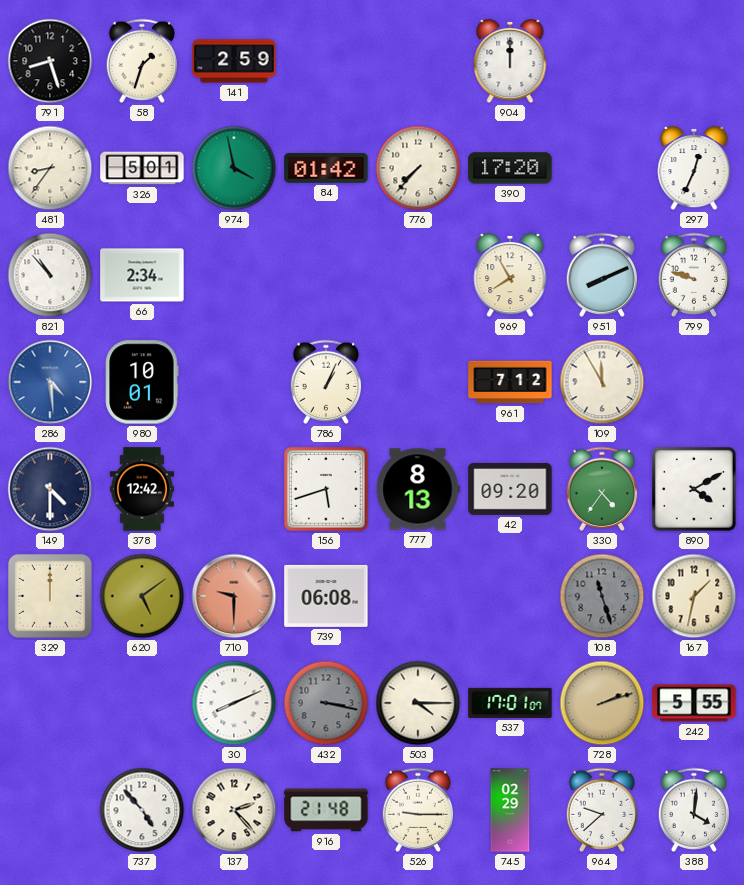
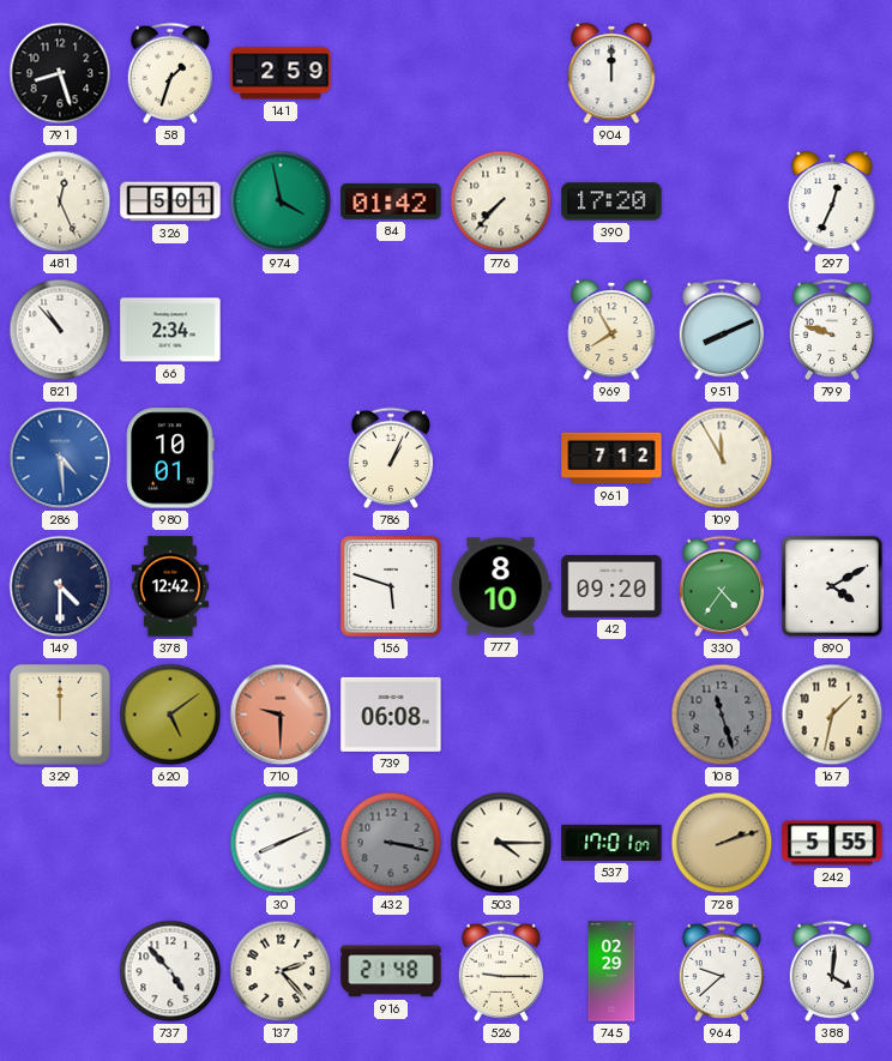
481: 8:36 -> 12:26 (60, 201)
156: 5:42 -> 5:48 (391, 586)
777: 8:13 -> 8:10 (501, 586)
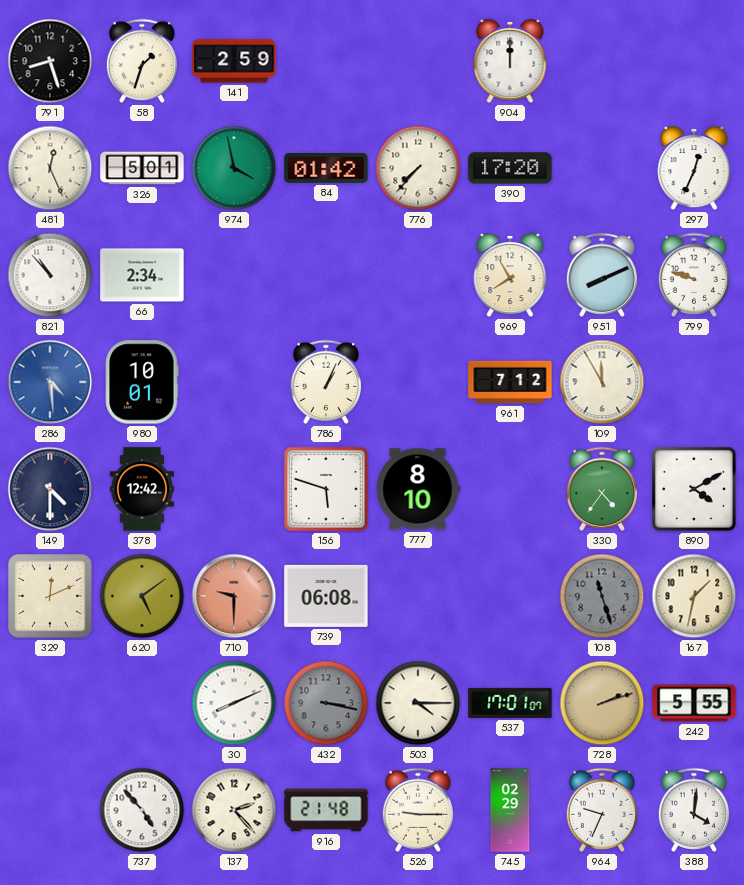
42: 09:20 -> none (611, 587)
329: 12:00 -> 12:11 (50, 596)
964: 9:38 -> 9:34 (601, 810)
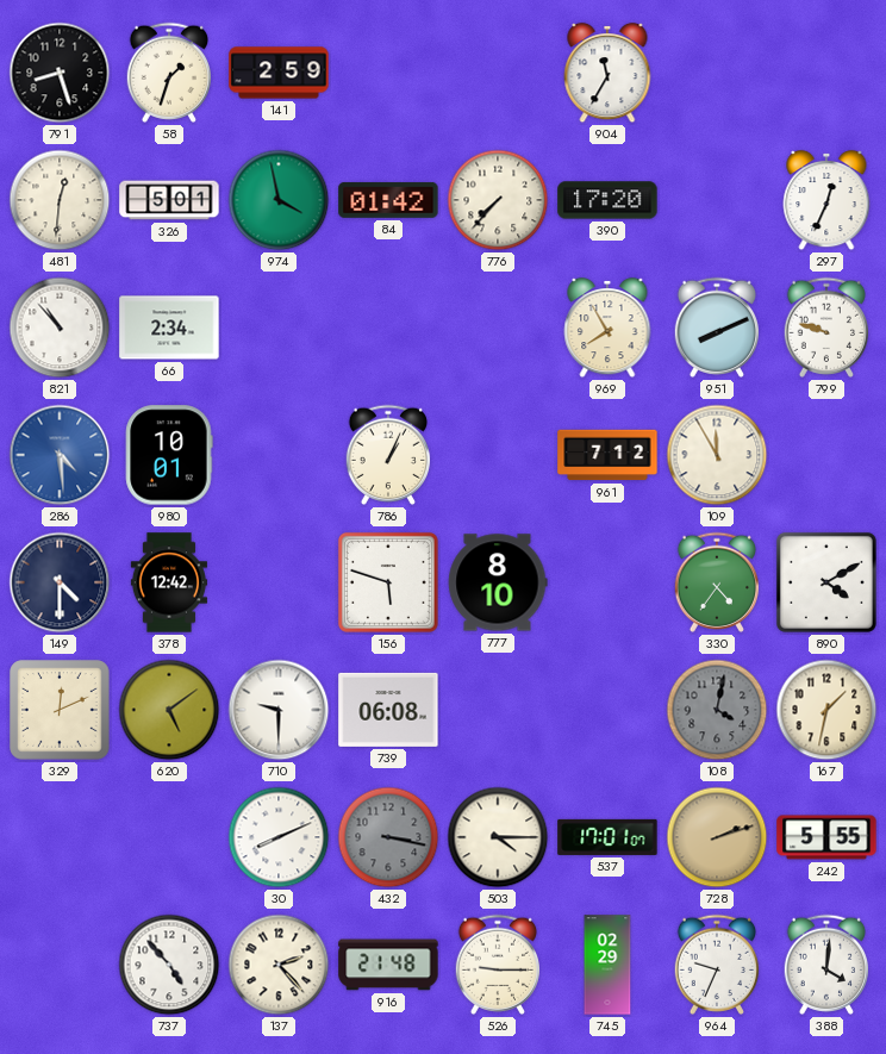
904: 12:00 -> 11:35 (607, 73)
481: 12:26 -> 12:31 (60, 200)
710 dial: salmon -> white (279, 710)
108: 11:27 -> 4:02 (717, 710)
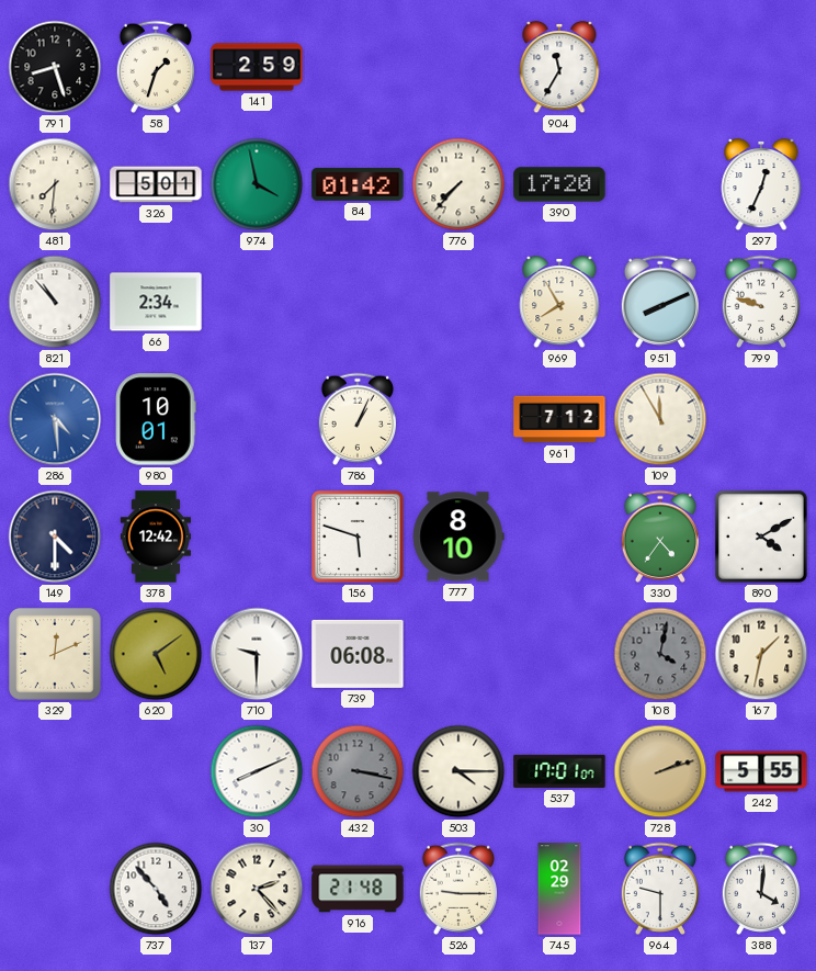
481: 12:31 -> 7:31 (55, 184)
964: 9:34 -> 9:30 (659, 889)
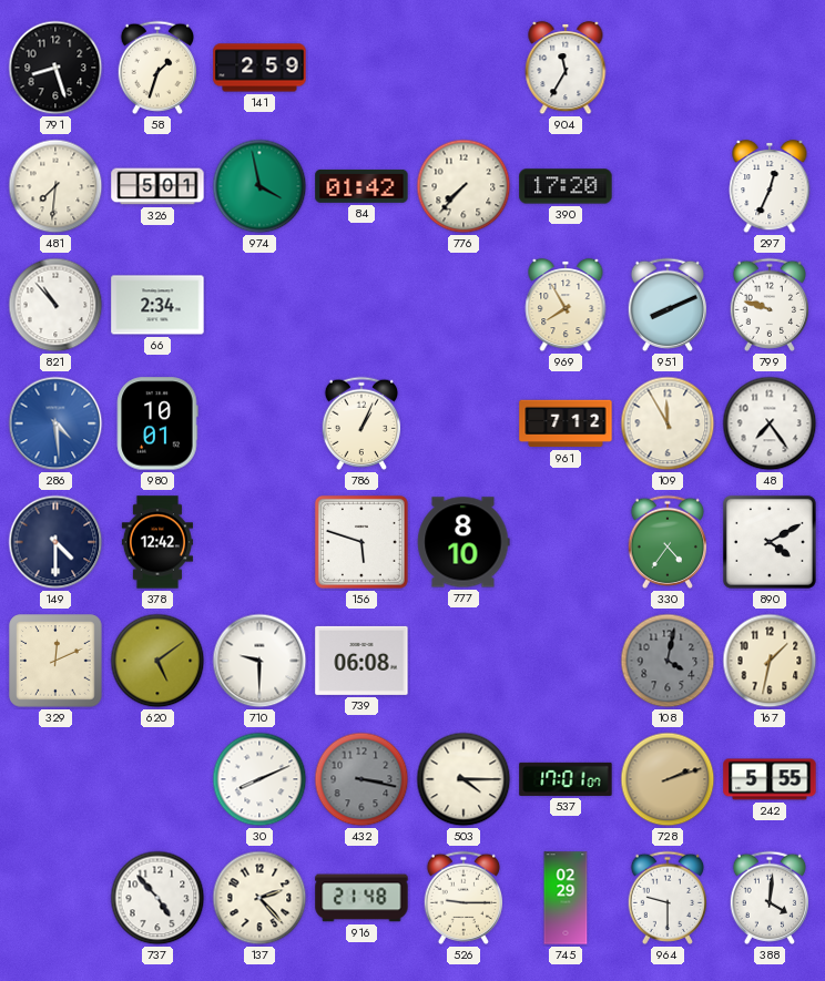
48: none -> 7:24 (770, 423)
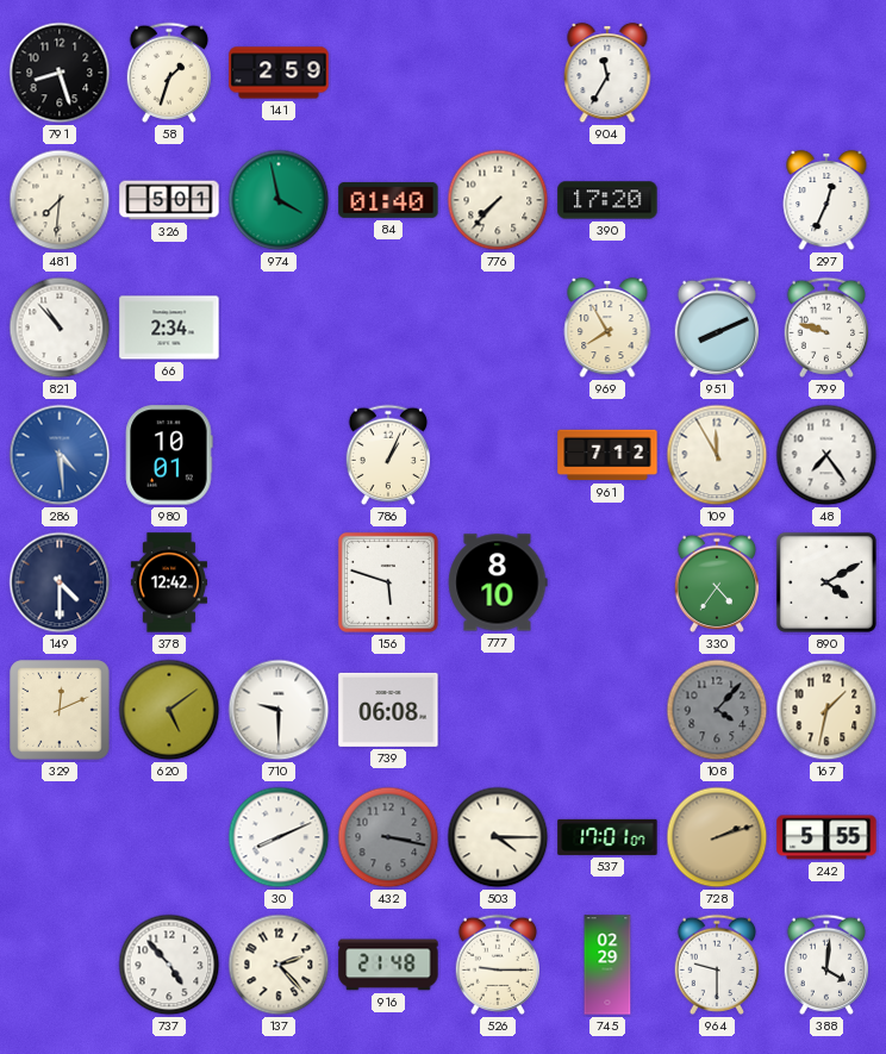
84: 01:42 -> 01:40 (388, 200)
108: 4:02 -> 4:07 (717, 710)
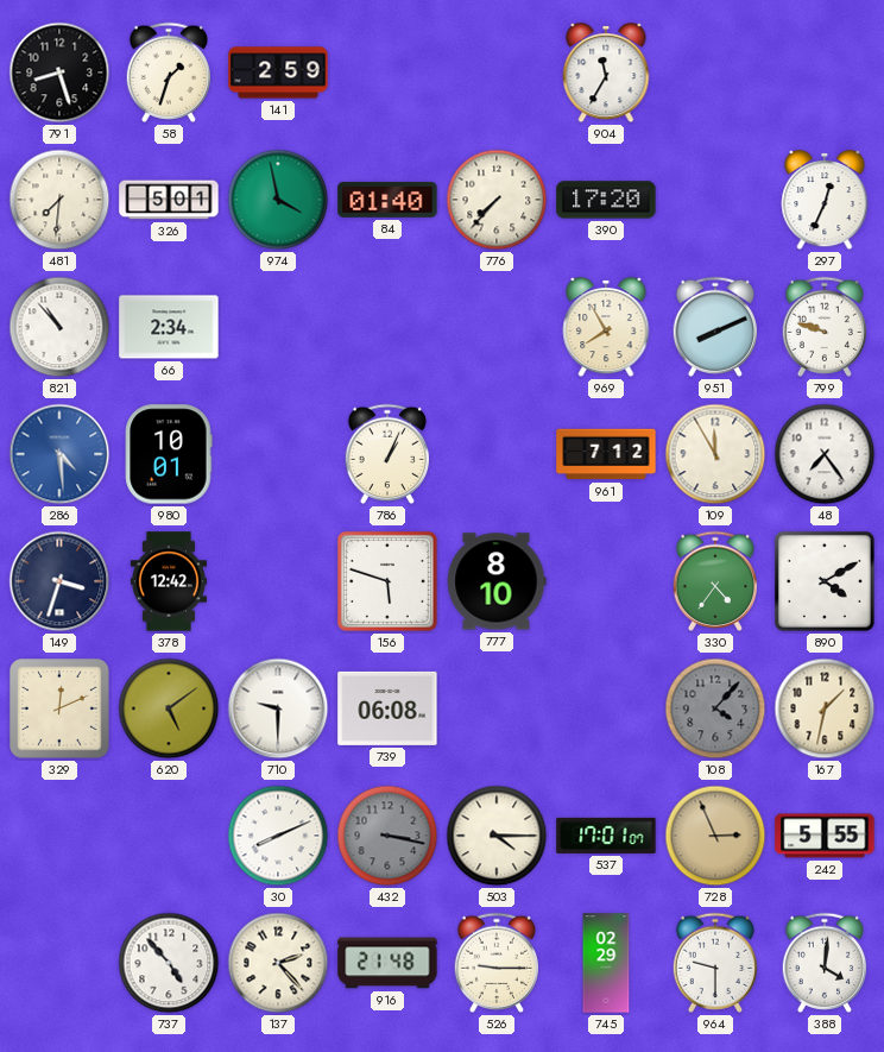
149: 4:30 -> 3:33 (59, 581)
728: 2:12 -> 2:56 (715, 836)
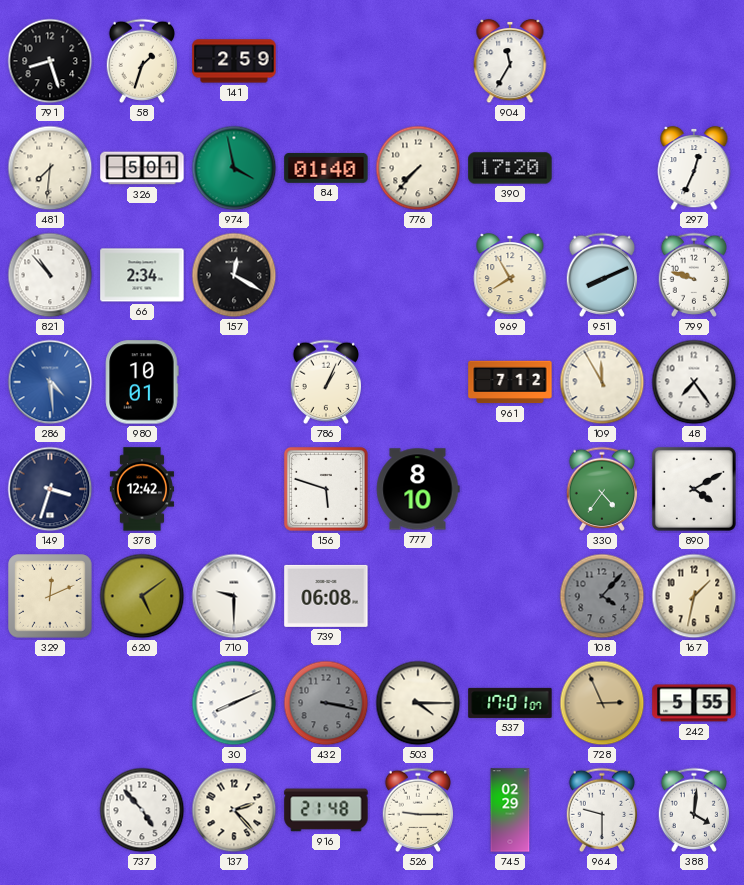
157: none -> 12:20 (234, 275)
